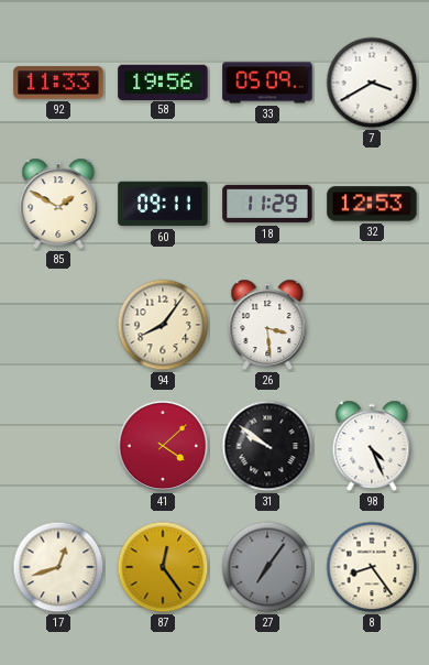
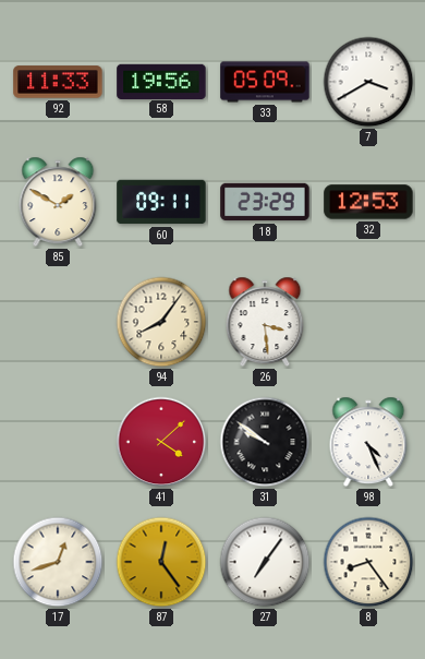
18: 11:29 -> 23:29 (265, 202)
27 dial: grey -> white (265, 562)
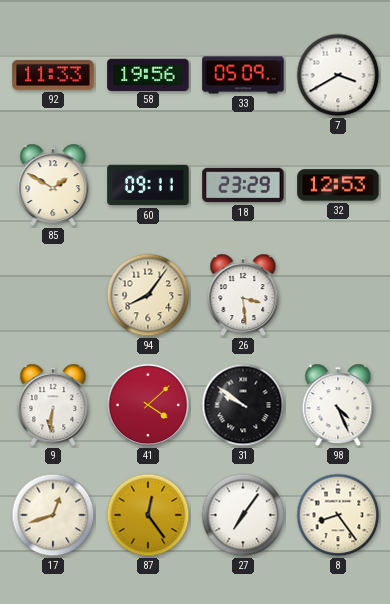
9: none -> 6:31 (53, 405)
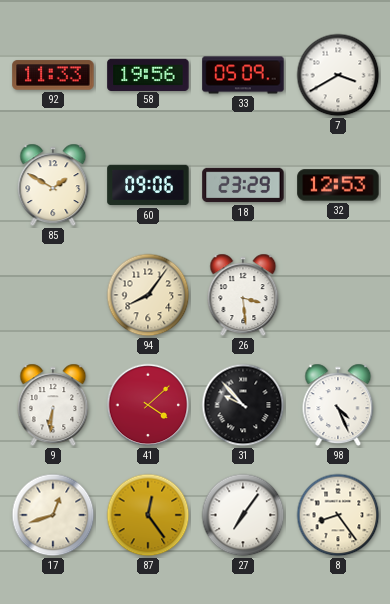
60: 09:11 -> 09:06 (148, 185)
31: 9:51 -> 9:53 (243, 405)
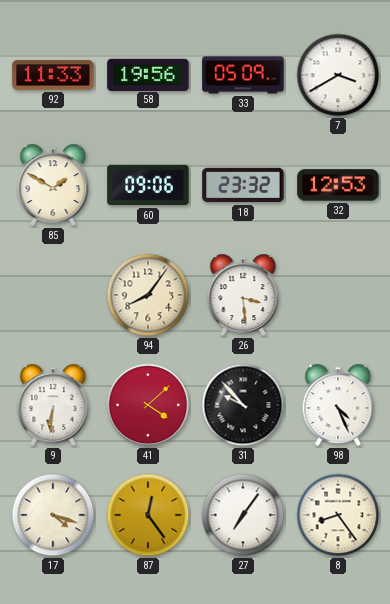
18: 23:29 -> 23:32 (243, 185)
17: 12:42 -> 4:18 (53, 515)
